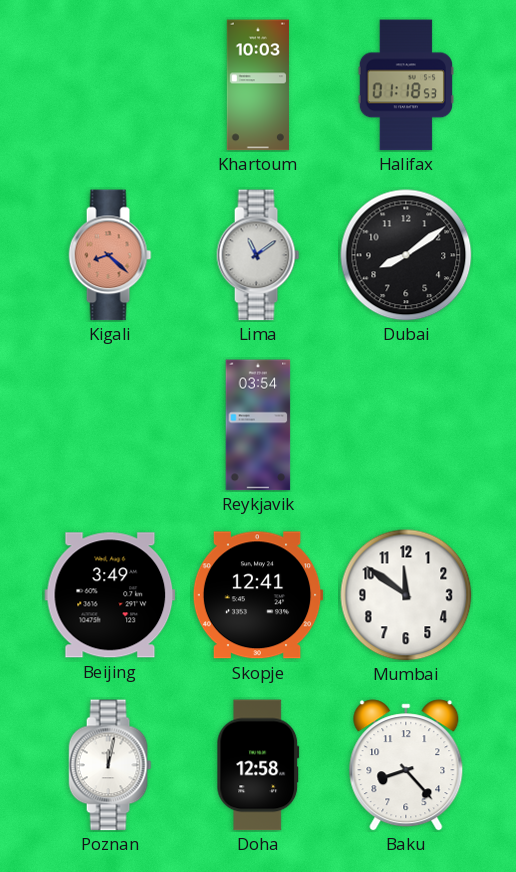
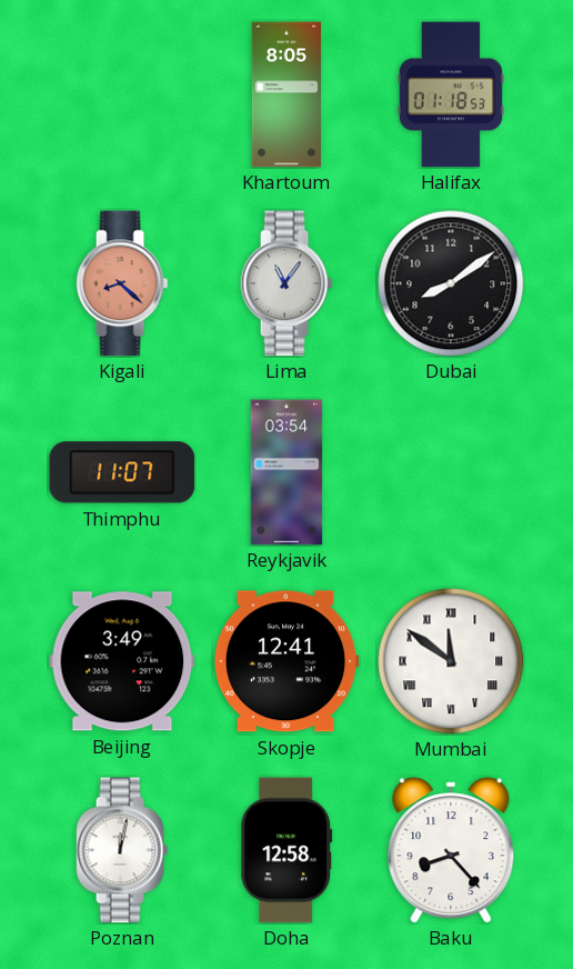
Khartoum: 10:03 -> 8:05 (285, 94)
Lima: 11:09 -> 11:06 (286, 283)
Thimphu: none -> 11:07 (122, 472)
Mumbai numerals: Arabic -> Roman (451, 661)
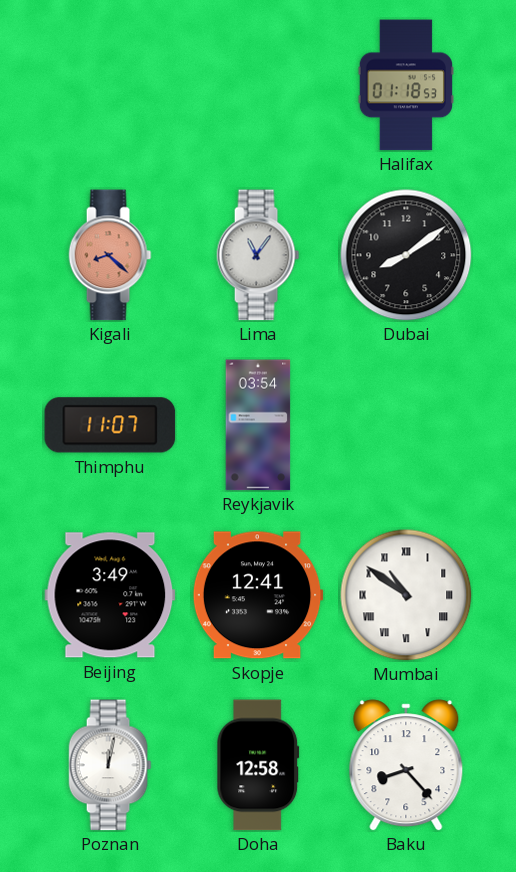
Khartoum: 8:05 -> none (285, 94)
Mumbai: 11:51 -> 10:51 (406, 595)
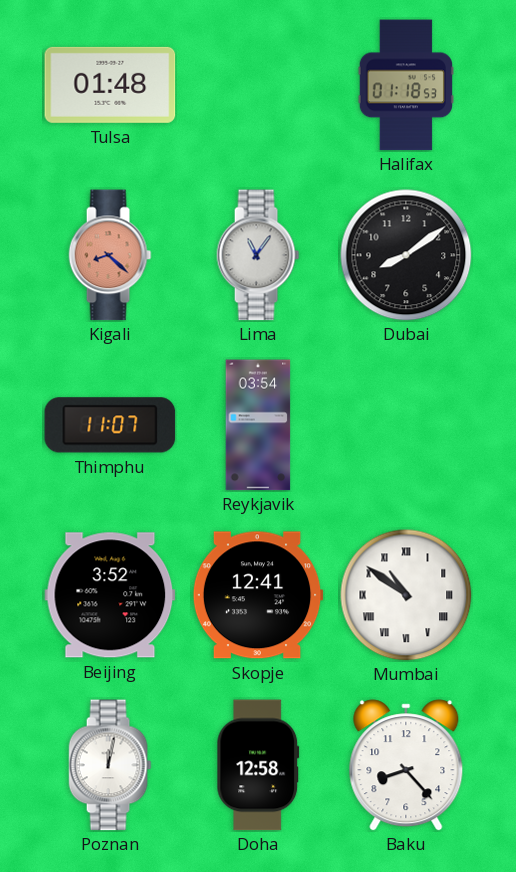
Tulsa: none -> 01:48 (110, 85)
Beijing: 3:49 -> 3:52 (110, 595)
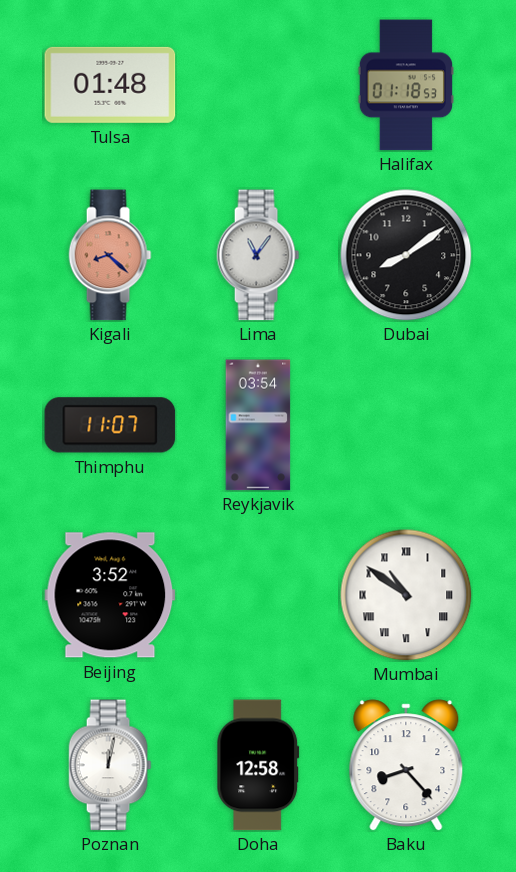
Skopje: 12:41 -> none (258, 595)
